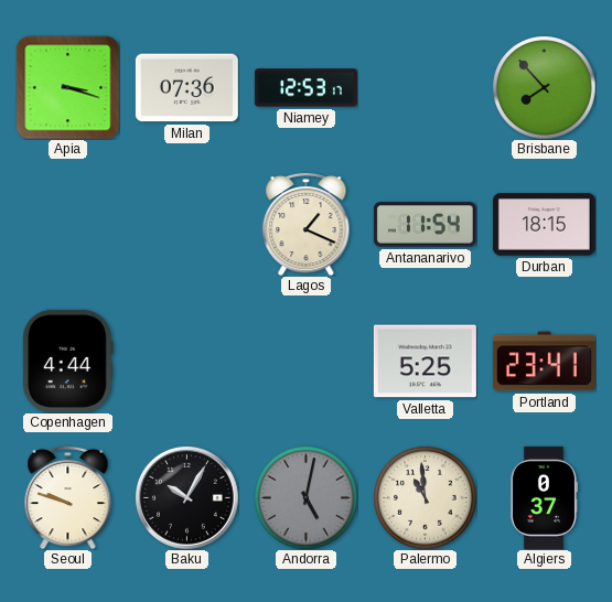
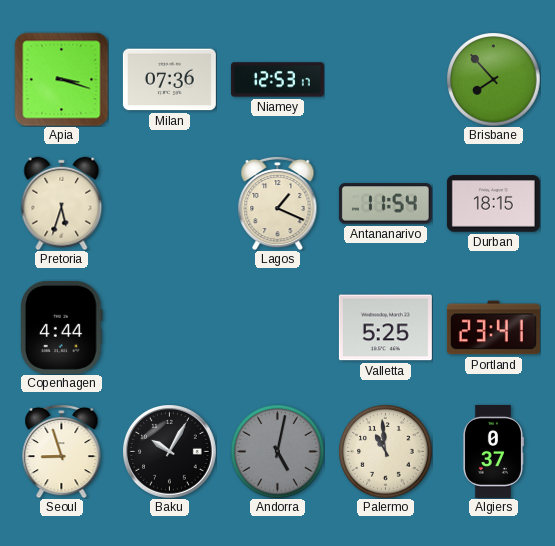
Pretoria: none -> 5:33 (62, 203)
Seoul: 9:48 -> 8:57 (62, 451)
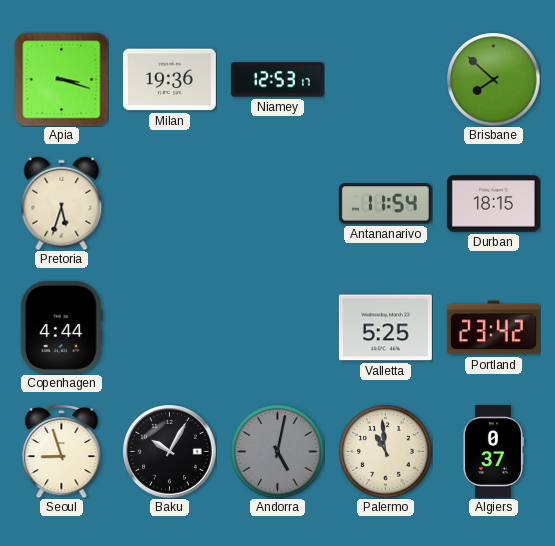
Milan: 07:36 -> 19:36 (169, 80)
Brisbane: 7:53 -> 7:52 (493, 79)
Lagos: 1:19 -> none (278, 203)
Portland: 23:41 -> 23:42 (493, 328)
